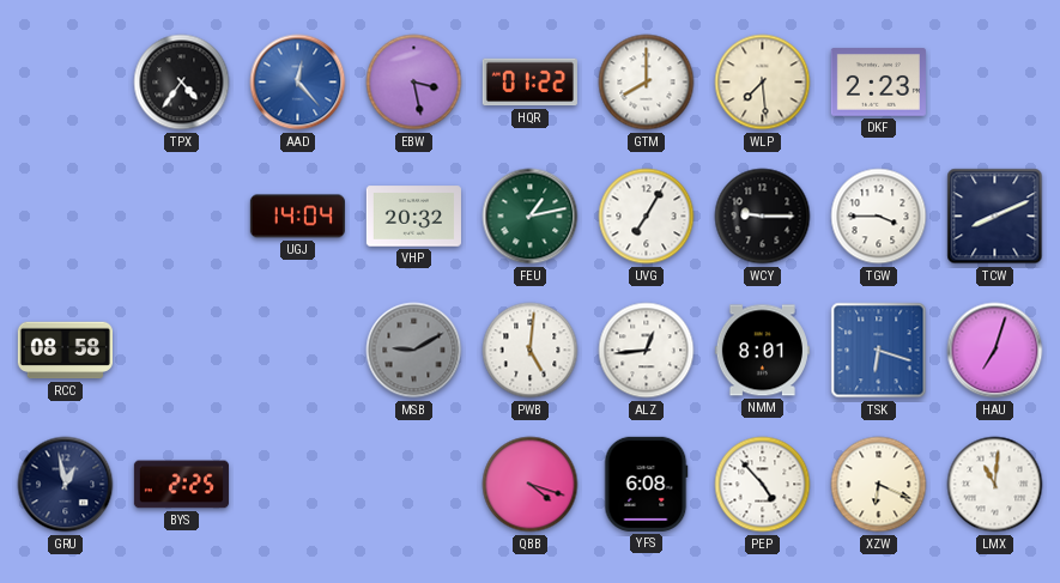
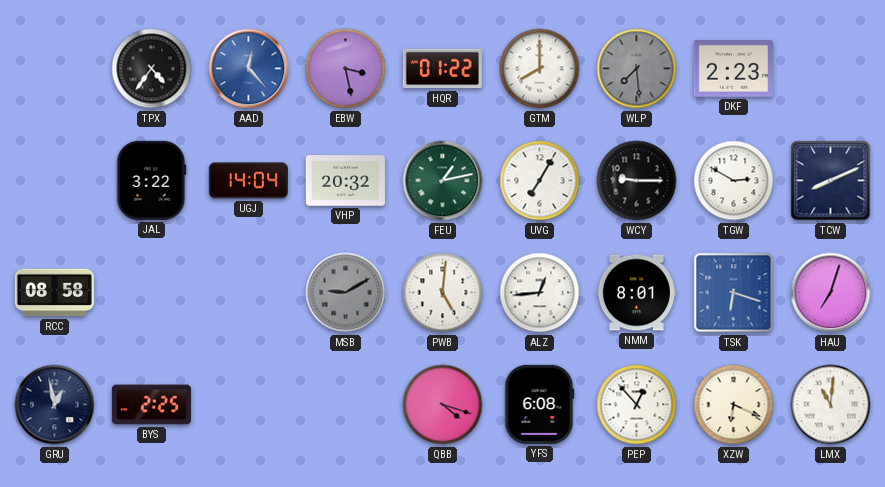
WLP dial: cream -> grey (637, 69)
JAL: none -> 3:22 (152, 180)
TGW: 3:45 -> 2:50 (734, 181)
PEP: 4:53 -> 12:53 (637, 405)
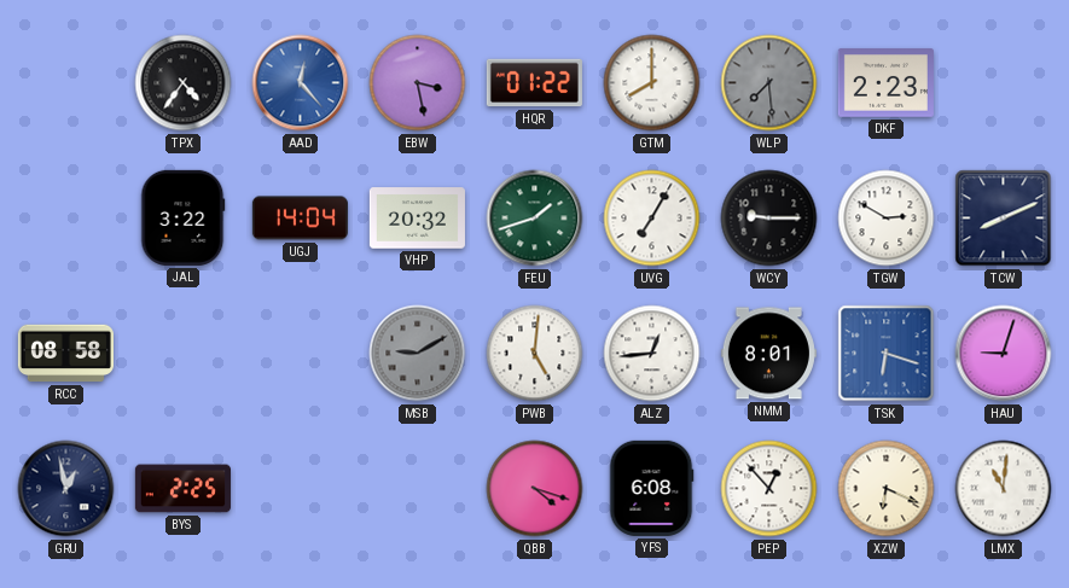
FEU: 1:13 -> 1:42 (535, 219)
HAU: 7:03 -> 9:03 (1004, 354)
